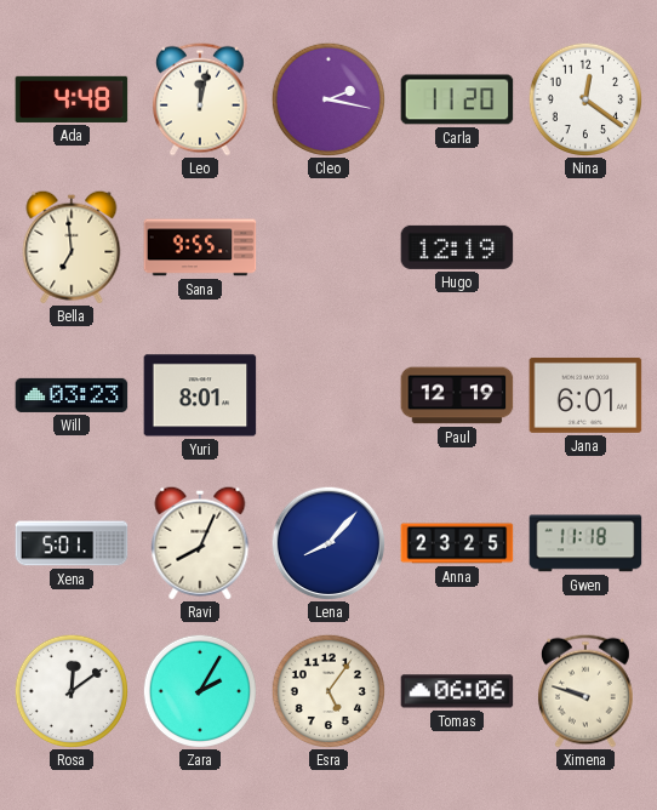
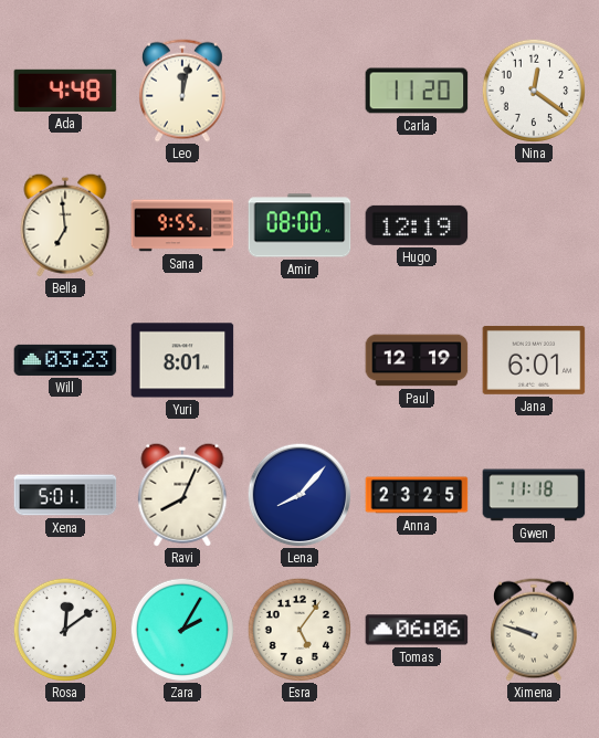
Cleo: 2:17 -> none (327, 98)
Amir: none -> 08:00 (299, 225)
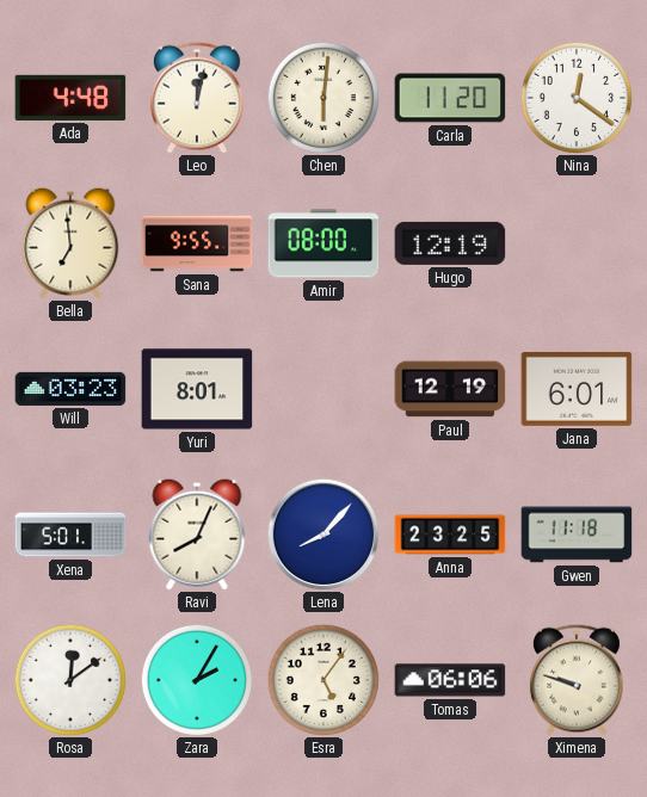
Chen: none -> 6:01 (322, 97)
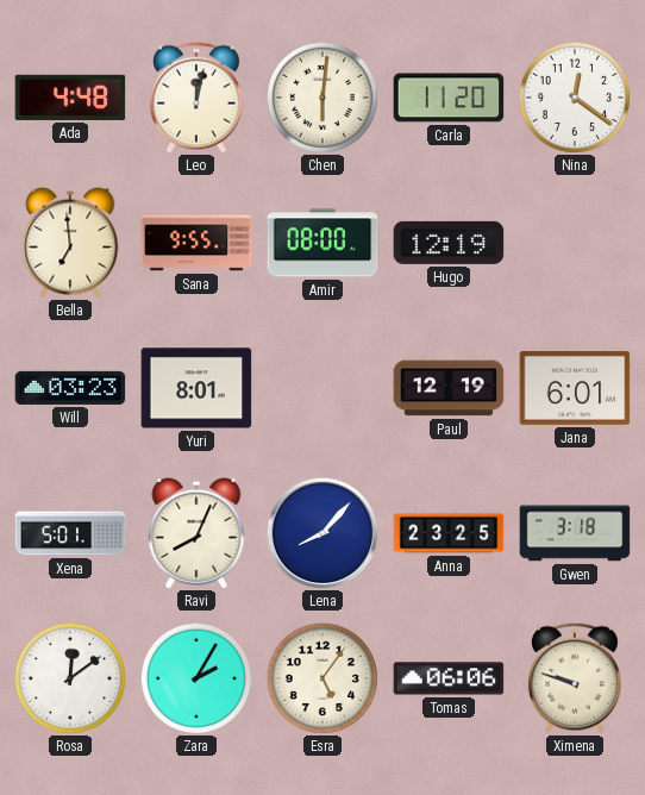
Gwen: 11:18 -> 3:18 (575, 533)
